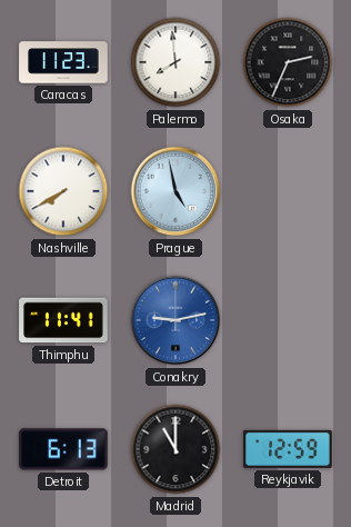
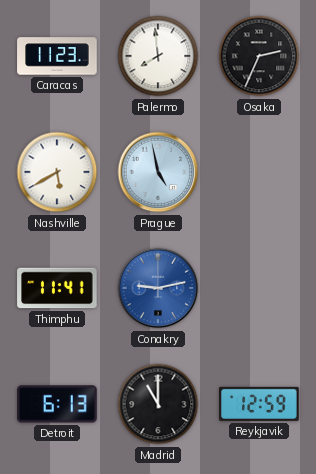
Nashville: 7:40 -> 5:40 (57, 172)
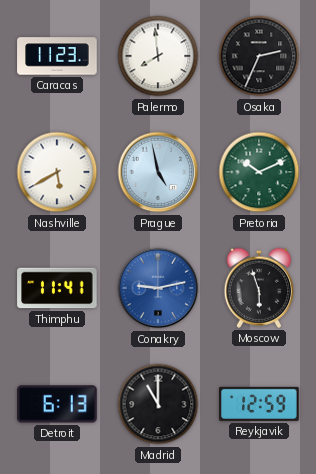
Pretoria: none -> 10:11 (259, 172)
Moscow: none -> 5:57 (259, 288)
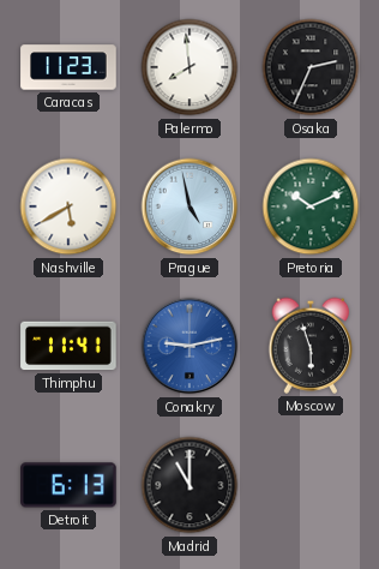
Reykjavik: 12:59 -> none (259, 404)
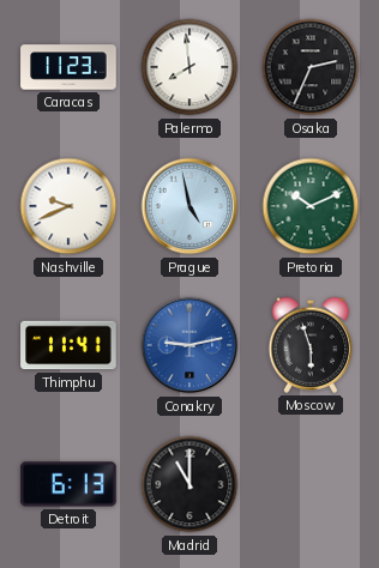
Nashville: 5:40 -> 9:41 (68, 206)
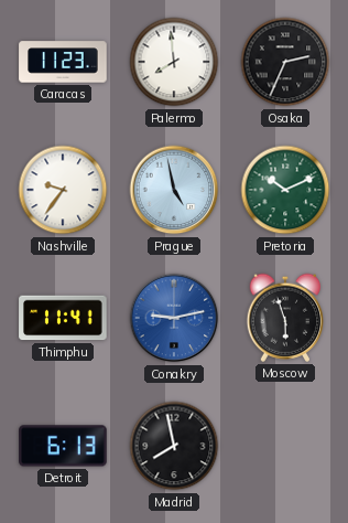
Nashville: 9:41 -> 9:36 (63, 190)
Madrid: 11:00 -> 7:58 (174, 446)
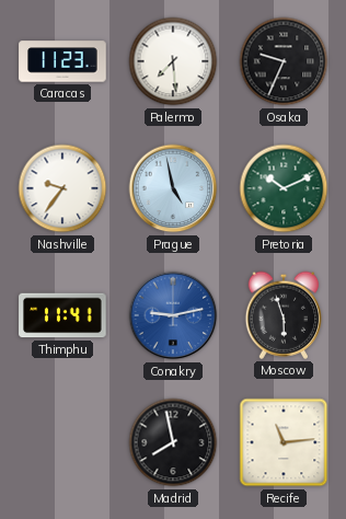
Palermo: 7:59 -> 7:29 (173, 61)
Osaka: 2:34 -> 9:34 (284, 61)
Detroit: 6:13 -> none (63, 446)
Recife: none -> 11:14 (284, 442)
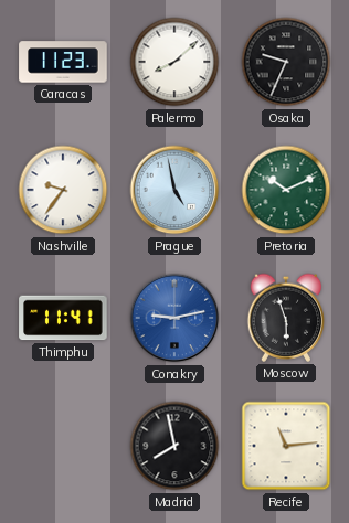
Palermo: 7:29 -> 8:08 (174, 62)
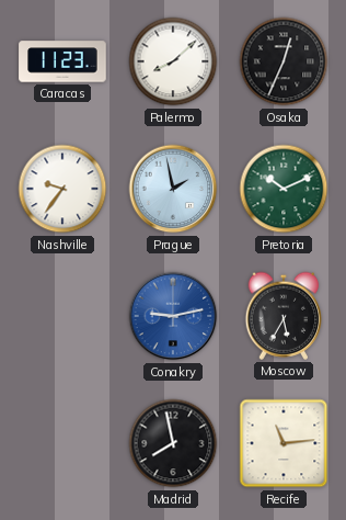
Osaka: 9:34 -> 12:34 (284, 61)
Prague: 4:58 -> 1:58 (173, 189)
Thimphu: 11:41 -> none (63, 318)
Moscow: 5:57 -> 5:35 (284, 316)
